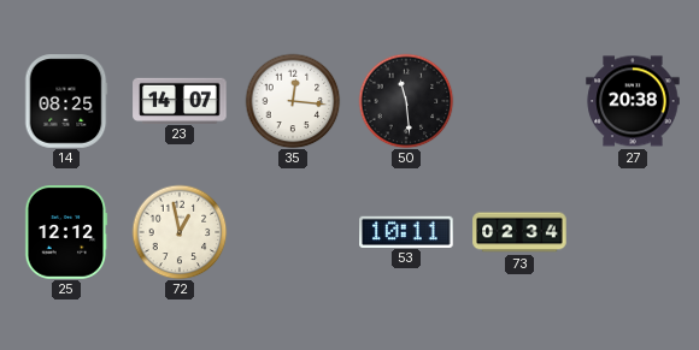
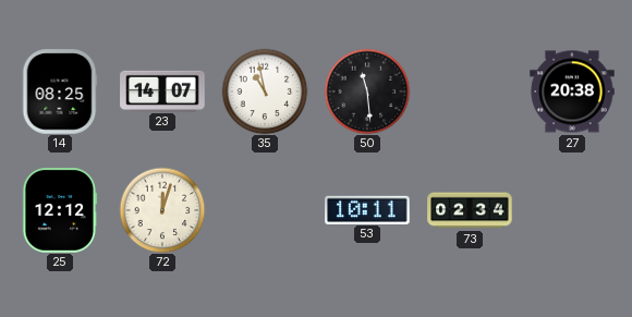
35: 12:16 -> 10:58 (265, 92)
72: 12:58 -> 12:03 (162, 210)
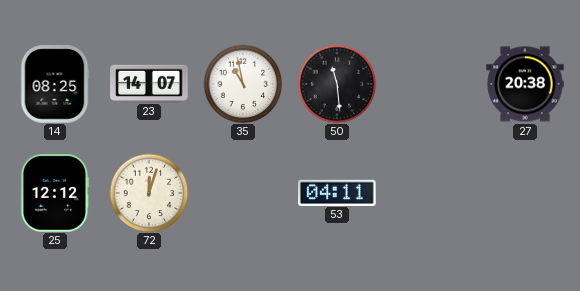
53: 10:11 -> 04:11 (337, 192)
73: 02:34 -> none (470, 210)
